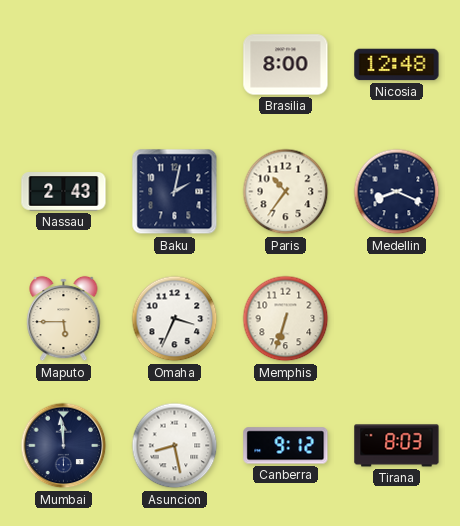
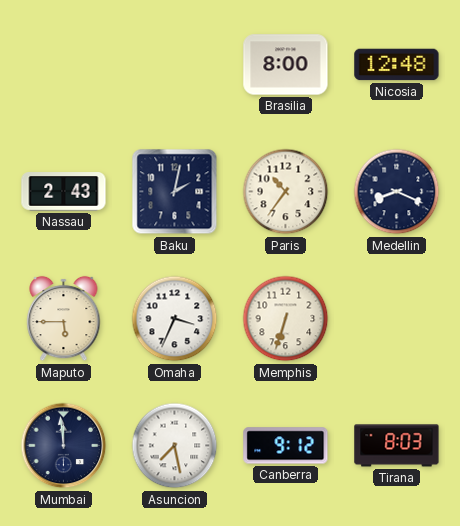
Asuncion: 8:28 -> 7:28 (175, 446)
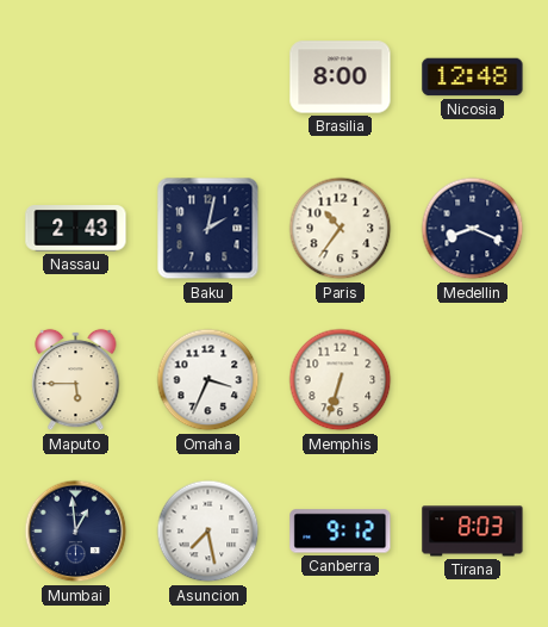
Mumbai: 11:59 -> 12:59 (76, 532)
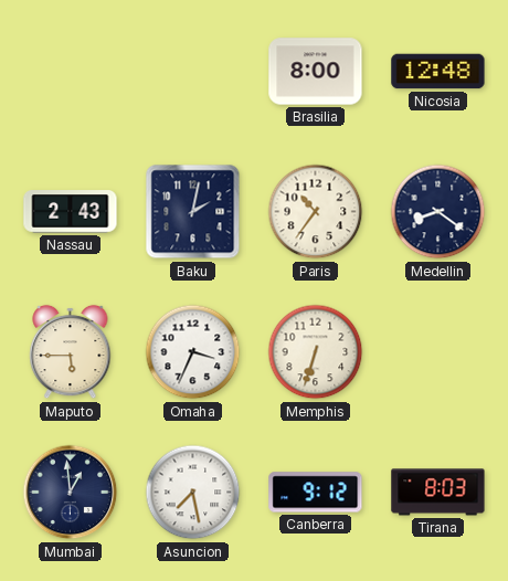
Medellin: 8:19 -> 8:21 (438, 212)
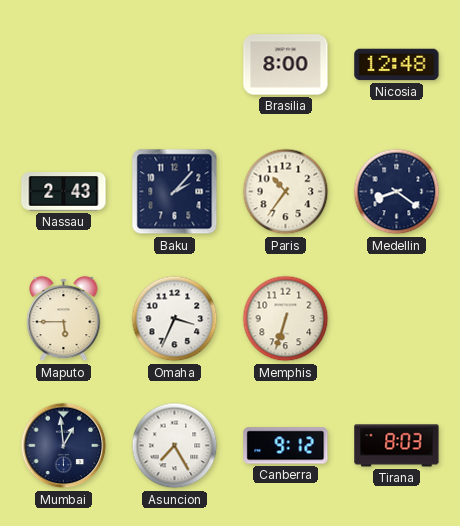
Baku: 2:02 -> 2:07 (175, 192)
Asuncion: 7:28 -> 7:25 (175, 446)
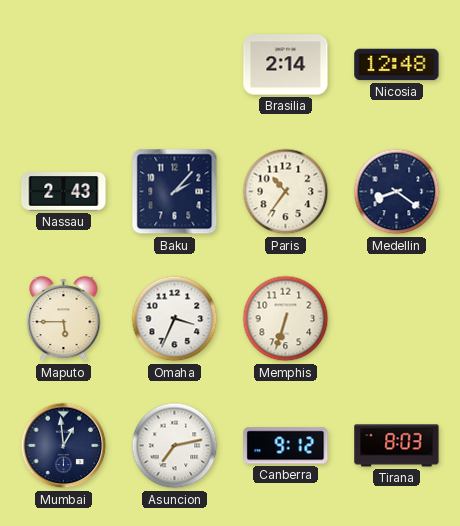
Brasilia: 8:00 -> 2:14 (286, 65)
Asuncion: 7:25 -> 7:13 (175, 446)
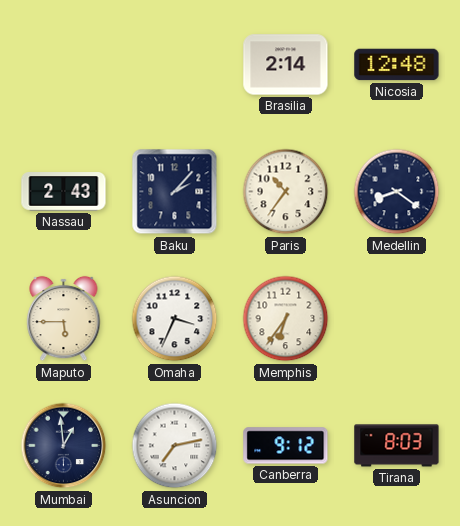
Memphis: 6:33 -> 6:36 (286, 319)
